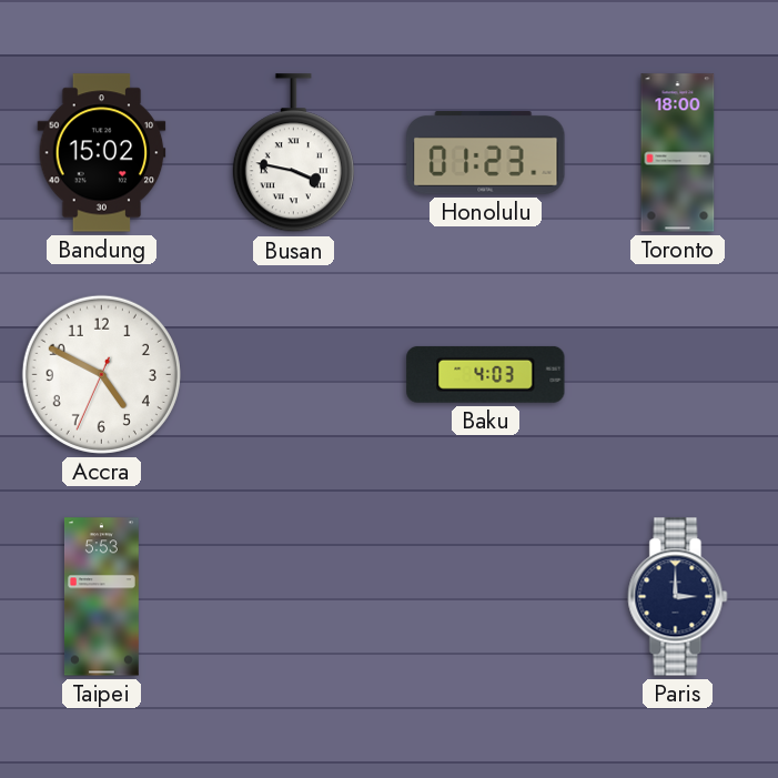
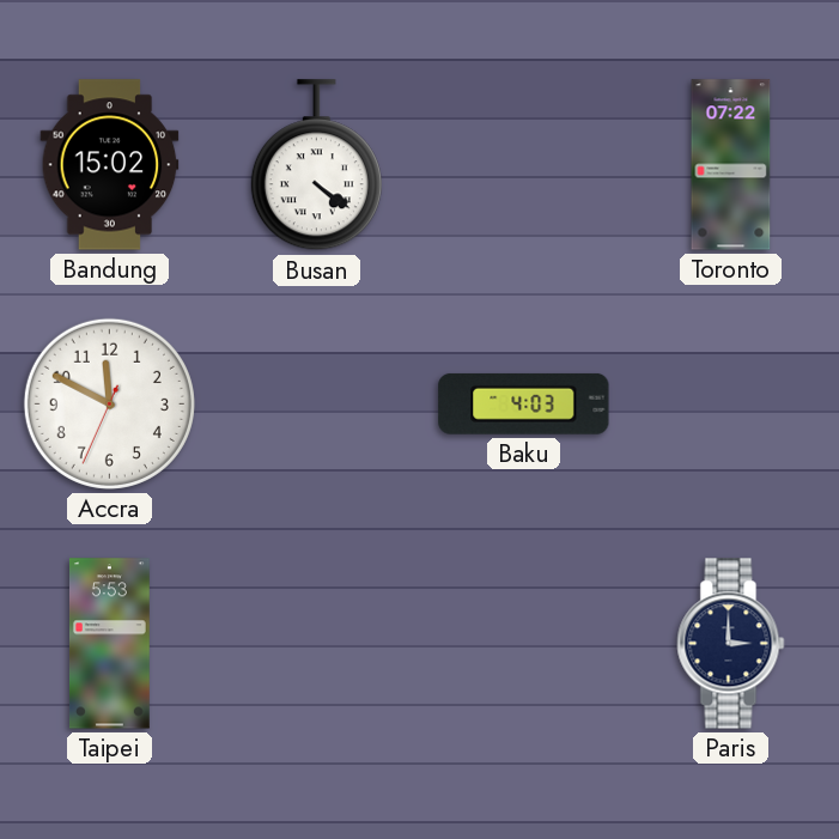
Busan: 3:47 -> 4:21 (316, 165)
Honolulu: 01:23 -> none (486, 153)
Toronto: 18:00 -> 07:22 (731, 165)
Accra: 4:49 -> 11:49 (109, 403)
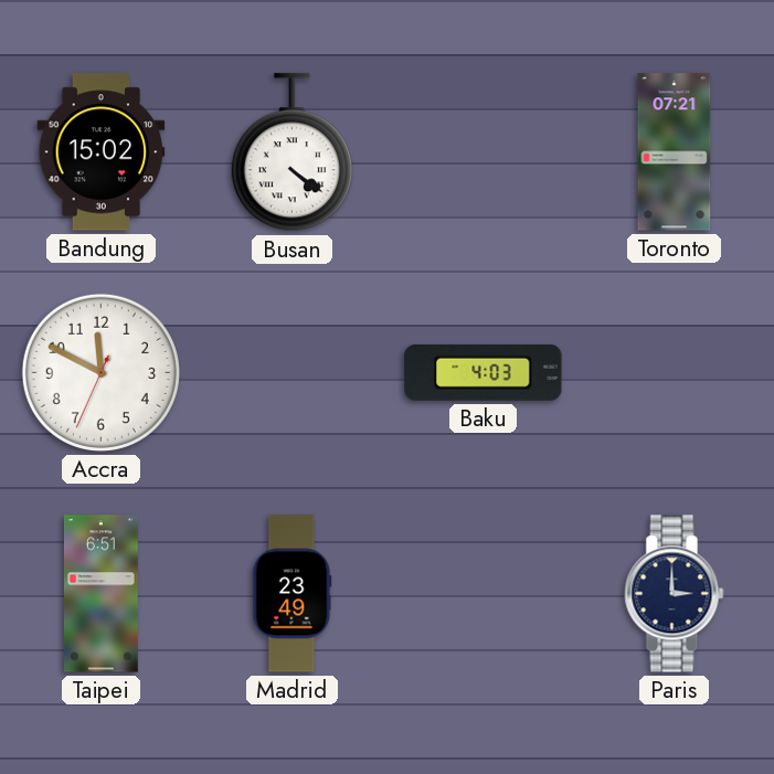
Toronto: 07:22 -> 07:21 (675, 152)
Taipei: 5:53 -> 6:51 (102, 594)
Madrid: none -> 23:49 (293, 594)
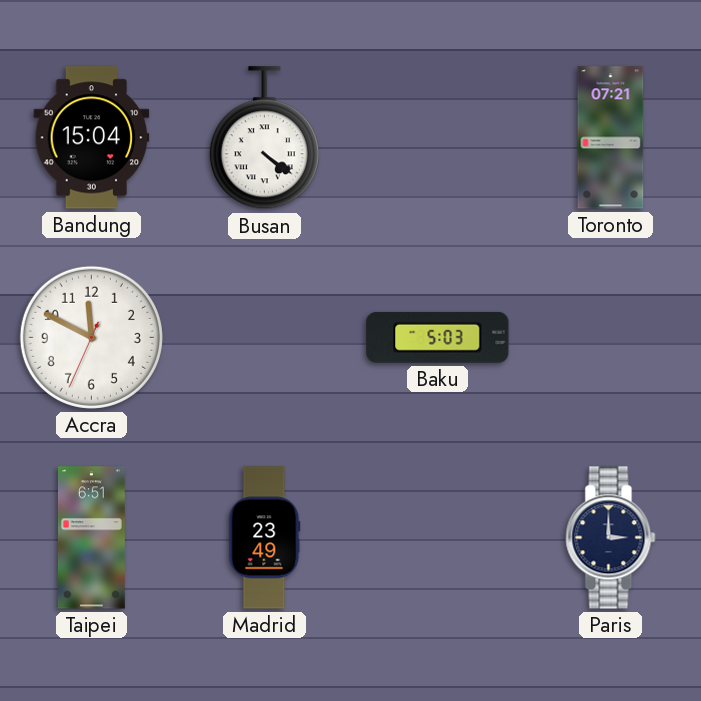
Bandung: 15:02 -> 15:04 (92, 138)
Baku: 4:03 -> 5:03 (438, 337)
